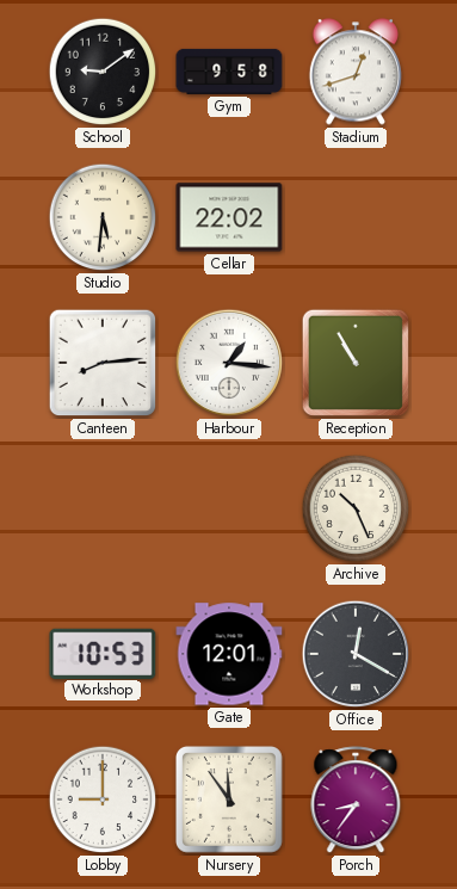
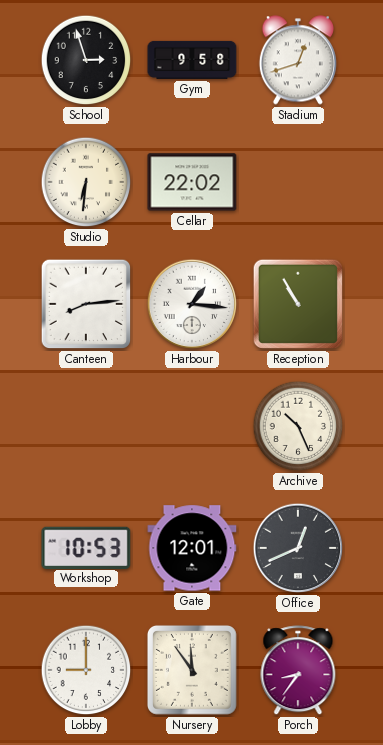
School: 9:09 -> 2:57 (86, 60)
Studio: 5:31 -> 6:31 (86, 182)
Office: 12:20 -> 12:41 (298, 548)
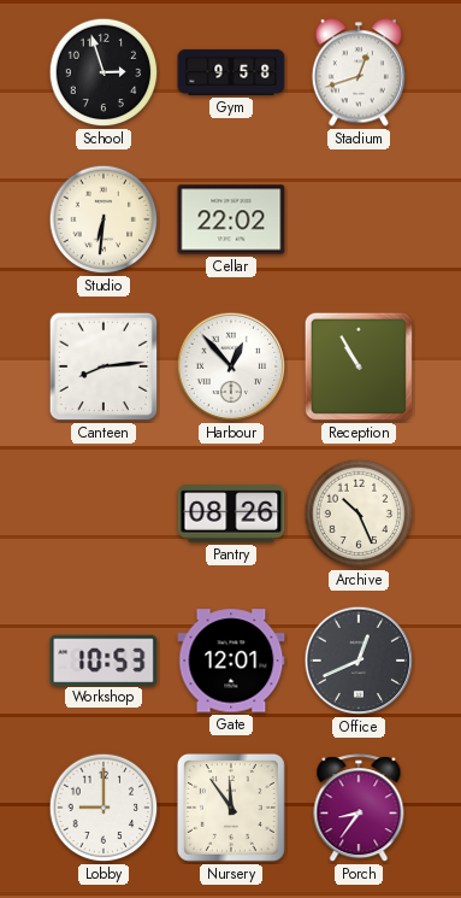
Harbour: 1:16 -> 12:53 (231, 366)
Pantry: none -> 08:26 (231, 513)
